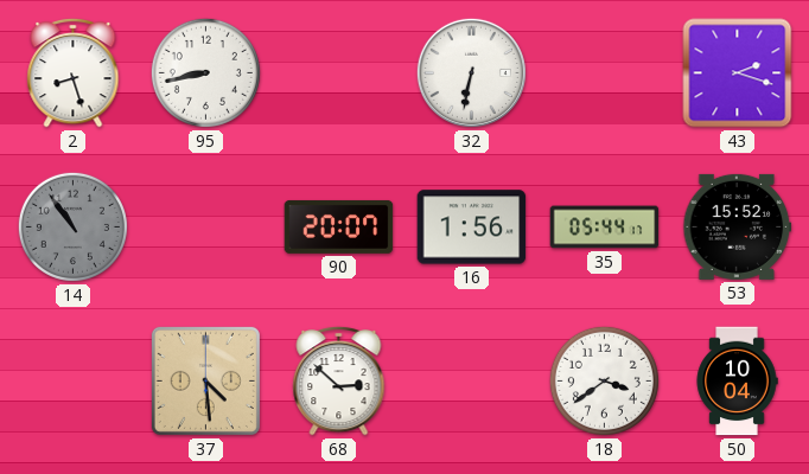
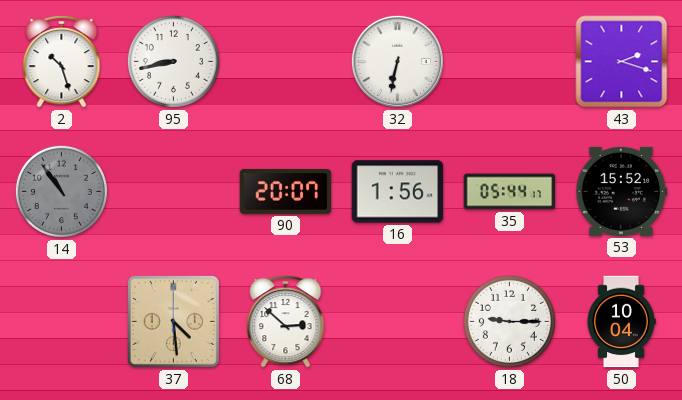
2: 8:27 -> 10:27 (62, 61)
18: 3:39 -> 9:15 (509, 321)
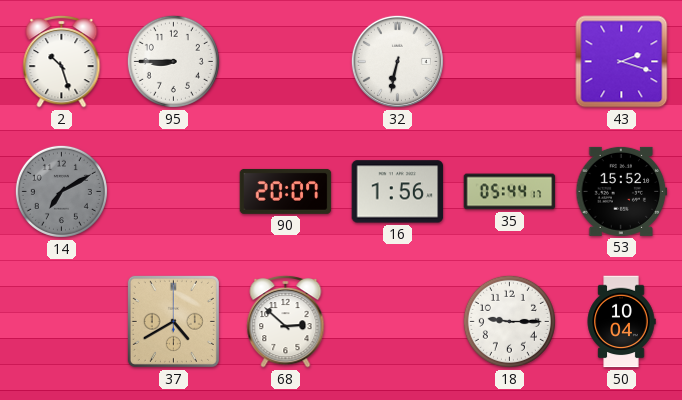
95: 8:43 -> 8:45 (173, 61)
14: 10:54 -> 7:10 (61, 191)
37: 4:29 -> 4:40 (173, 321)
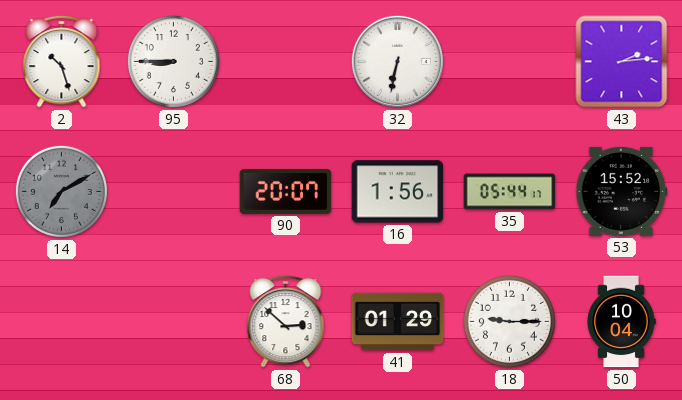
43: 2:18 -> 2:14 (622, 62)
37: 4:40 -> none (173, 321)
41: none -> 01:29 (398, 322)
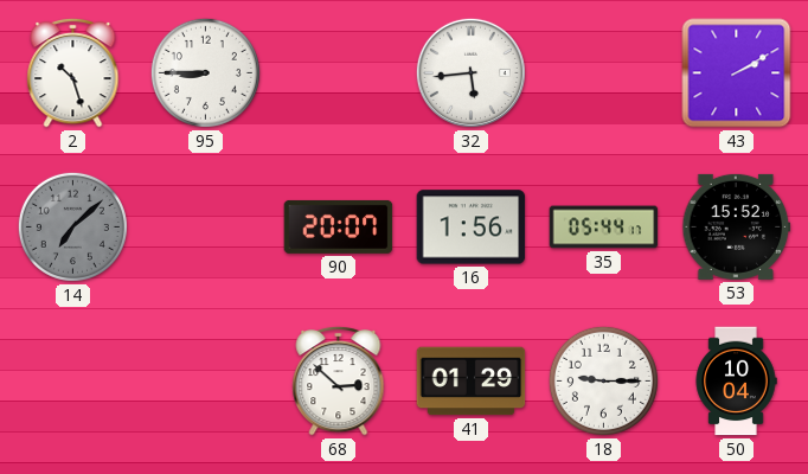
32: 6:32 -> 5:44 (470, 72)
43: 2:14 -> 2:10 (737, 73)
14: 7:10 -> 7:08 (72, 226)
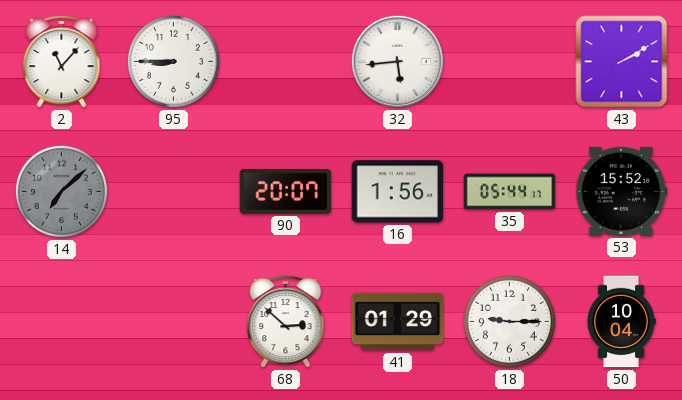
2: 10:27 -> 11:07 (62, 61)
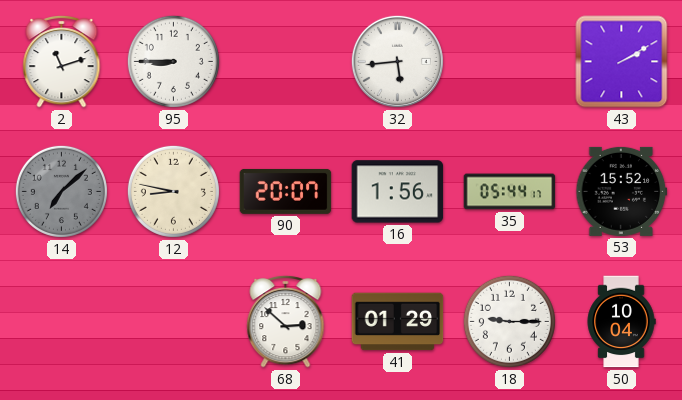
2: 11:07 -> 11:12 (62, 61)
12: none -> 8:47 (173, 191)
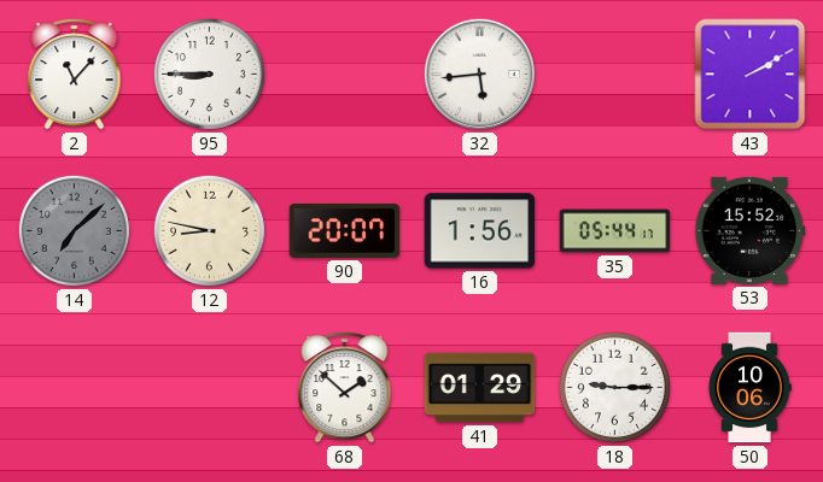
2: 11:12 -> 11:07 (75, 74)
68: 2:52 -> 1:52 (345, 387)
50: 10:04 -> 10:06 (749, 388)
